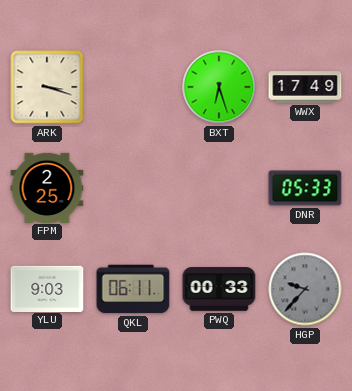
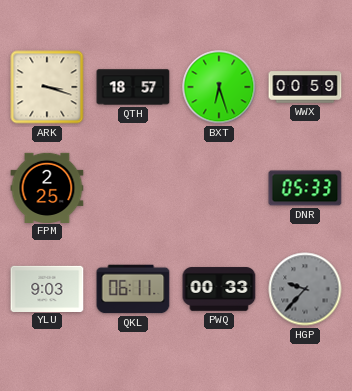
QTH: none -> 18:57 (133, 87)
WWX: 17:49 -> 00:59 (305, 87)
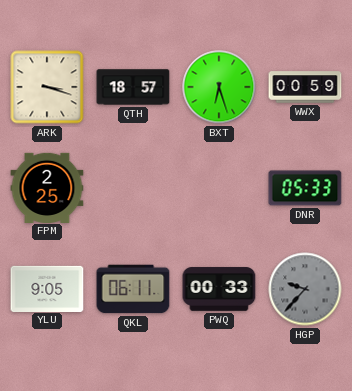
YLU: 9:03 -> 9:05 (47, 288)
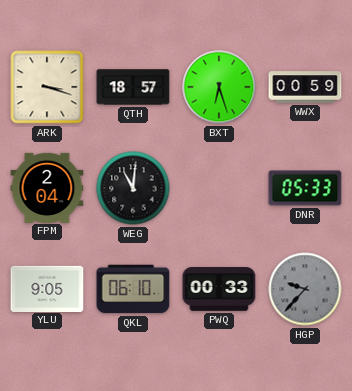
FPM: 2:25 -> 2:04 (47, 187)
WEG: none -> 11:01 (133, 188)
QKL: 06:11 -> 06:10 (133, 289)
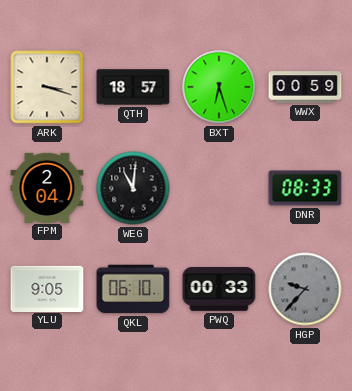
DNR: 05:33 -> 08:33 (305, 188)
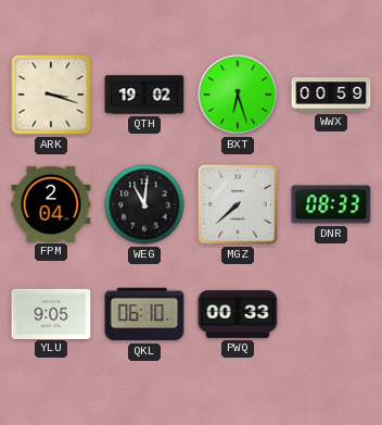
QTH: 18:57 -> 19:02 (144, 95)
MGZ: none -> 7:38 (238, 204)
HGP: 9:37 -> none (305, 289)
